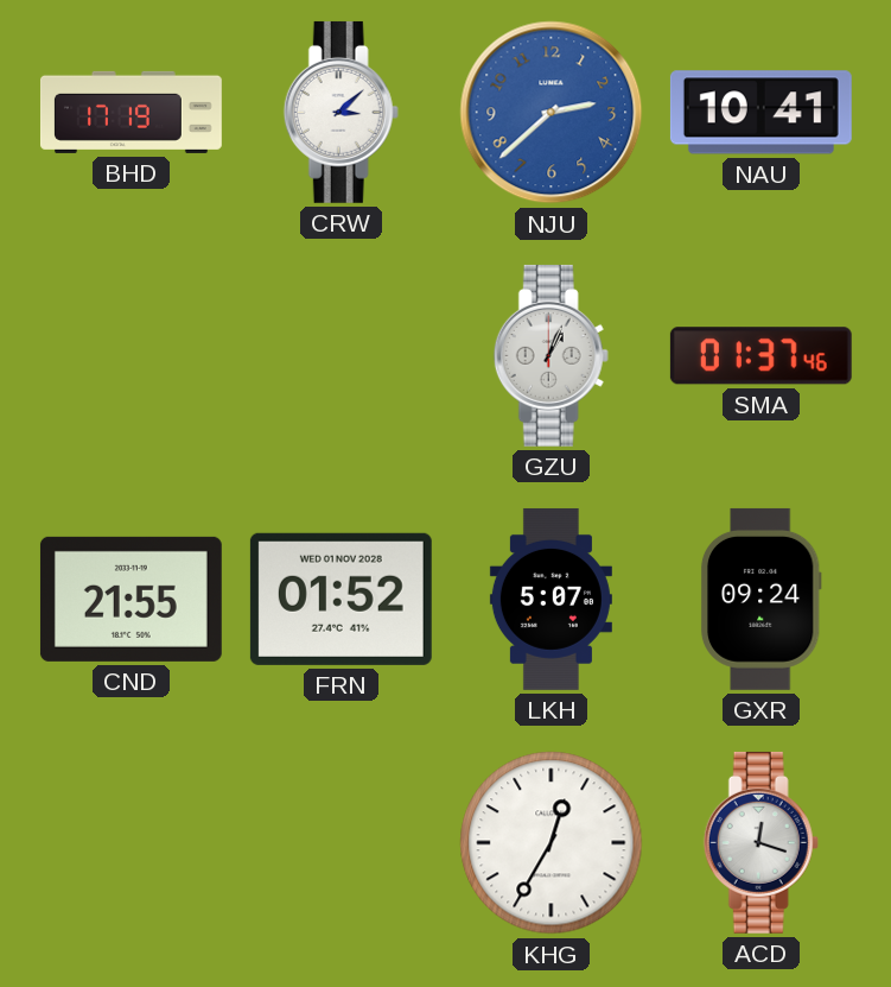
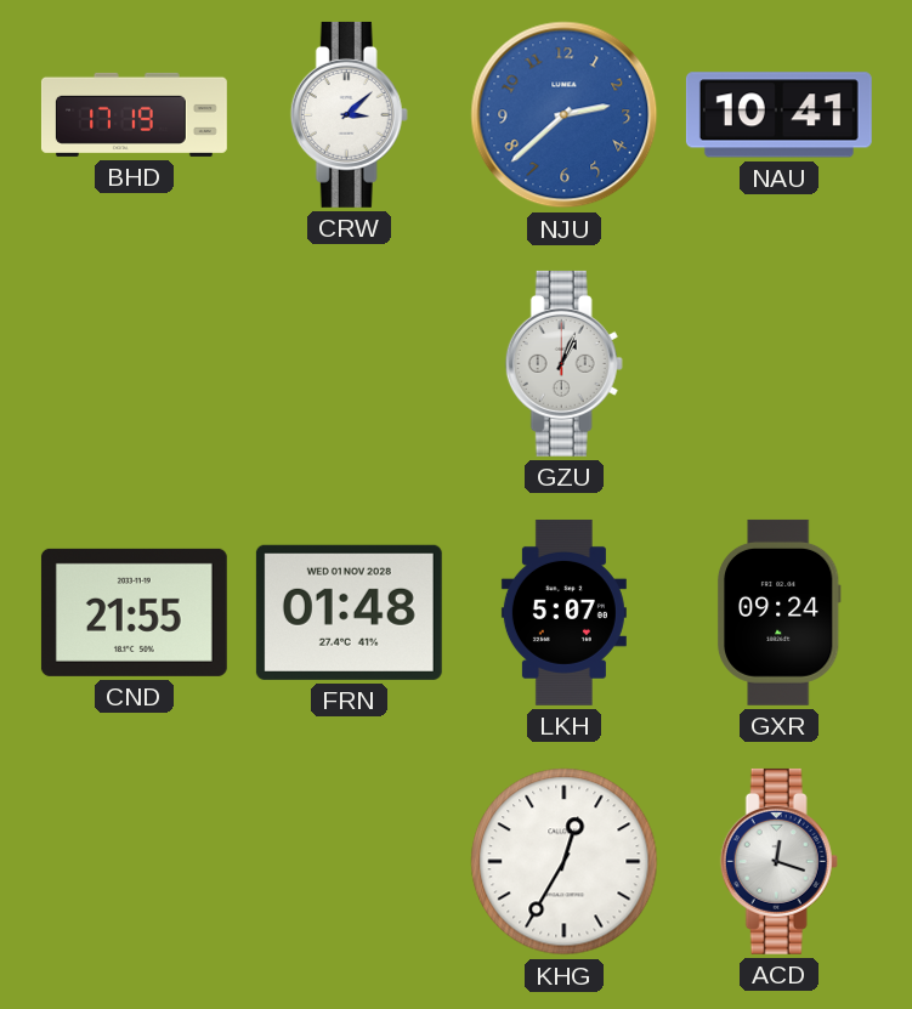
SMA: 01:37 -> none (760, 356)
FRN: 01:52 -> 01:48 (349, 612)
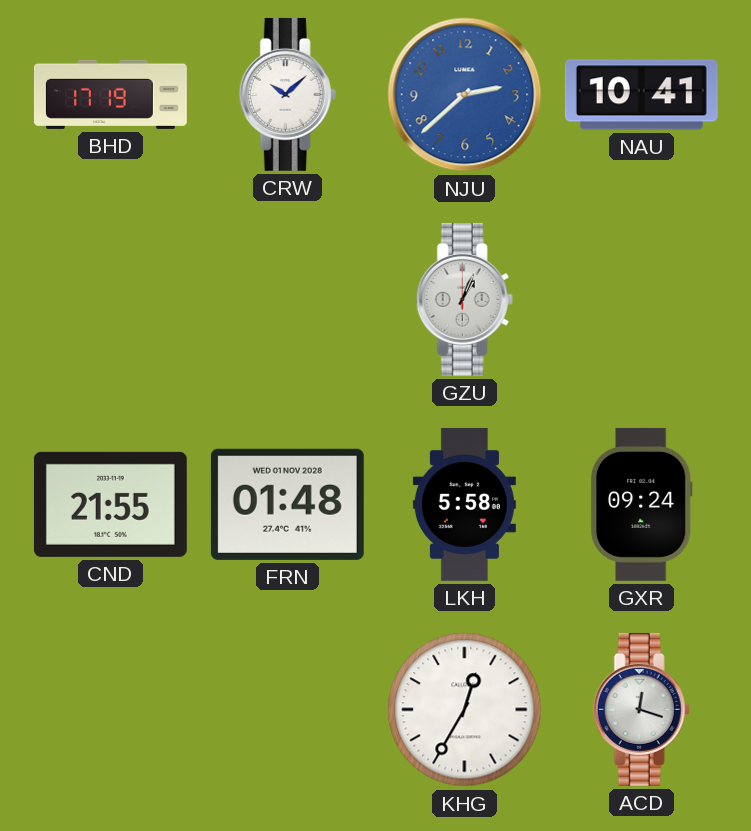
CRW: 3:08 -> 10:08 (287, 94)
LKH: 5:07 -> 5:58 (464, 504)
